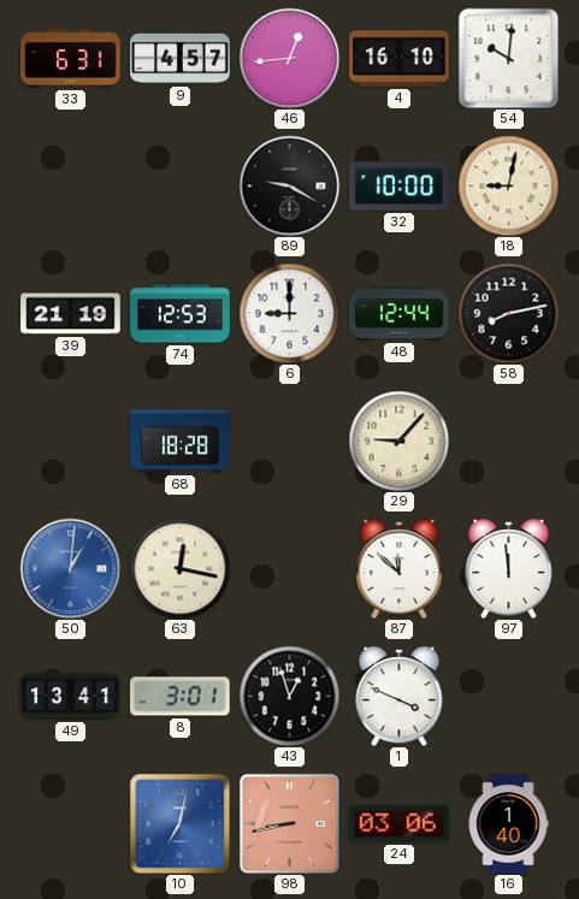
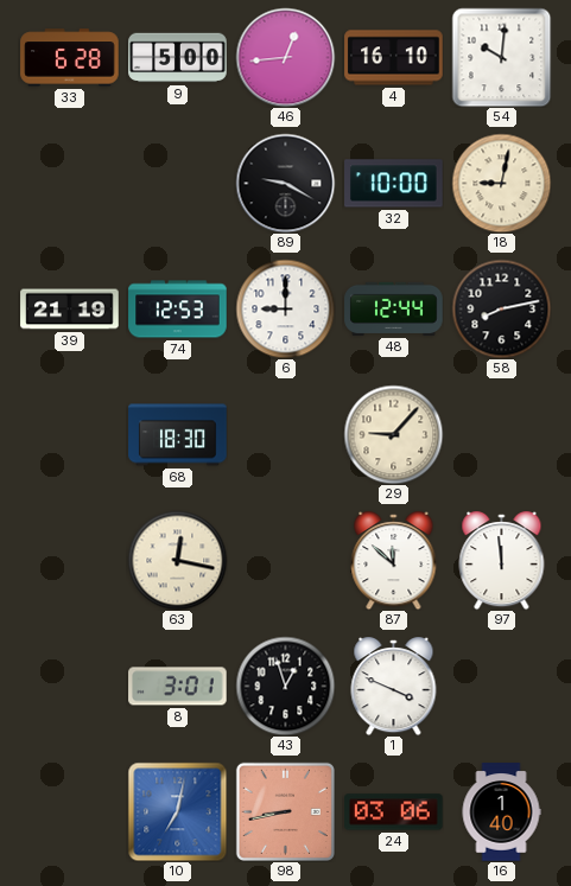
33: 6:31 -> 6:28 (70, 58)
9: 4:57 -> 5:00 (178, 58)
68: 18:28 -> 18:30 (178, 435)
50: 1:01 -> none (70, 568)
49: 13:41 -> none (71, 697)
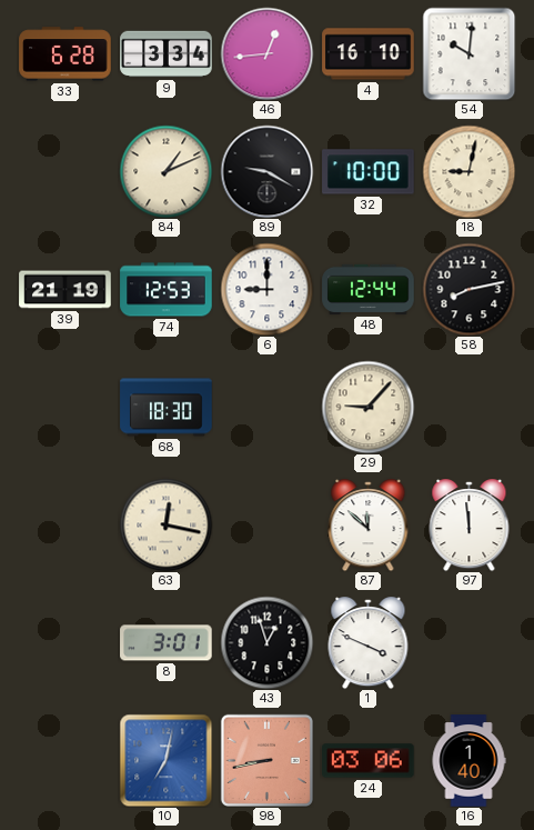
9: 5:00 -> 3:34 (167, 54)
84: none -> 1:11 (165, 171)
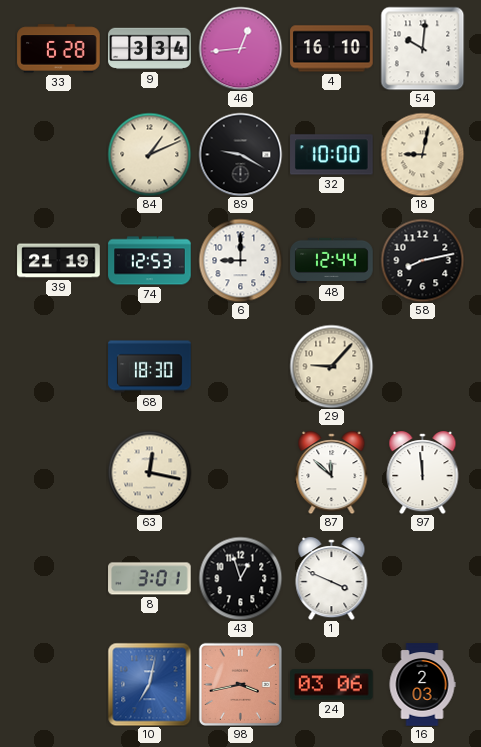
98: 8:43 -> 3:43 (240, 684)
16: 1:40 -> 2:03 (422, 685)
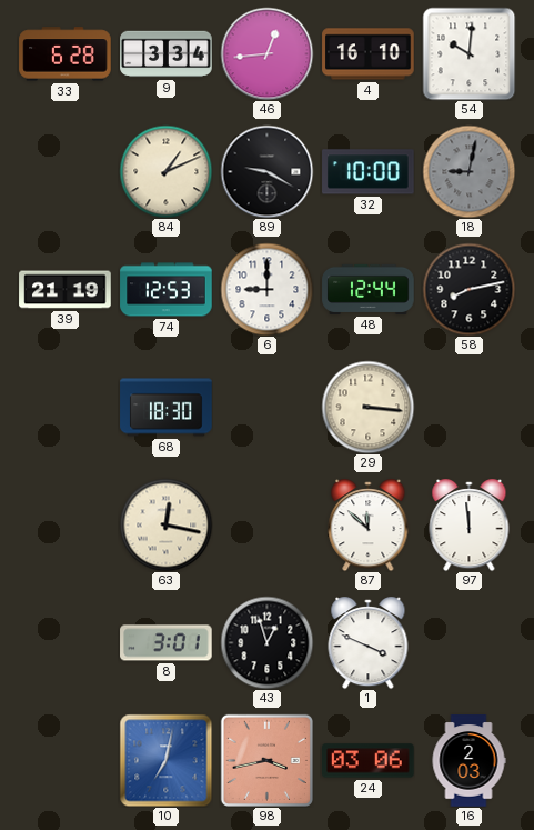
18 dial: cream -> grey (468, 171)
29: 9:07 -> 3:16 (367, 407)
